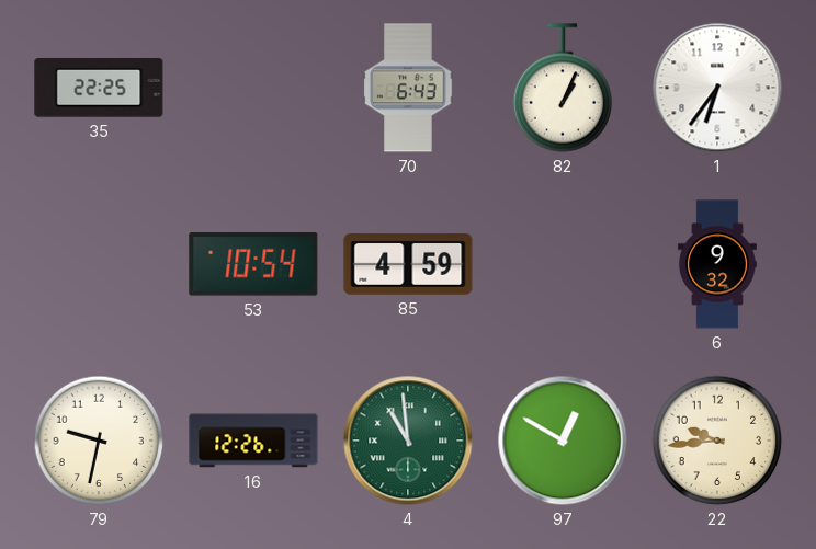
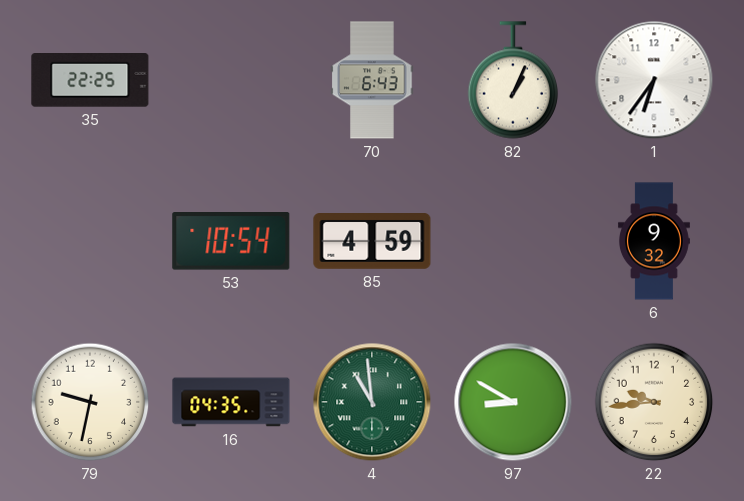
16: 12:26 -> 04:35 (231, 402)
97: 12:50 -> 8:50 (513, 402)
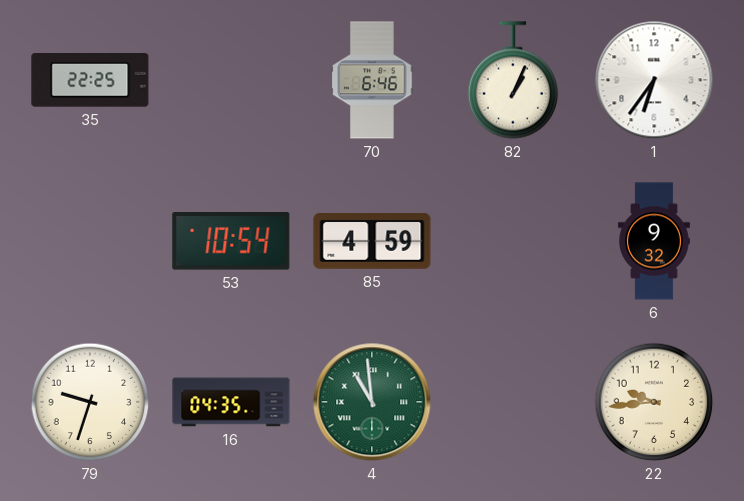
70: 6:43 -> 6:46 (372, 80)
79: 9:32 -> 9:33 (90, 402)
97: 8:50 -> none (513, 402)
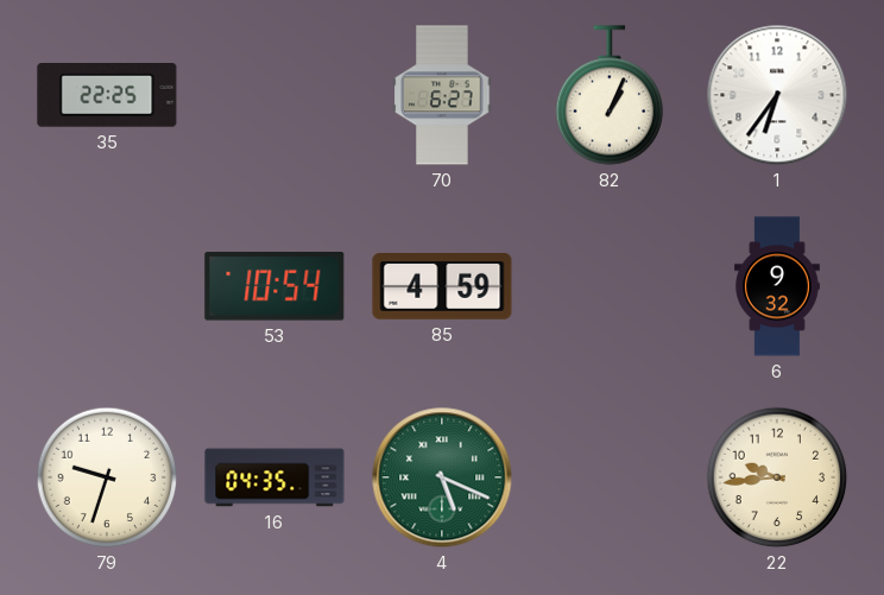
70: 6:46 -> 6:27 (442, 95)
4: 10:59 -> 5:19 (442, 477)
